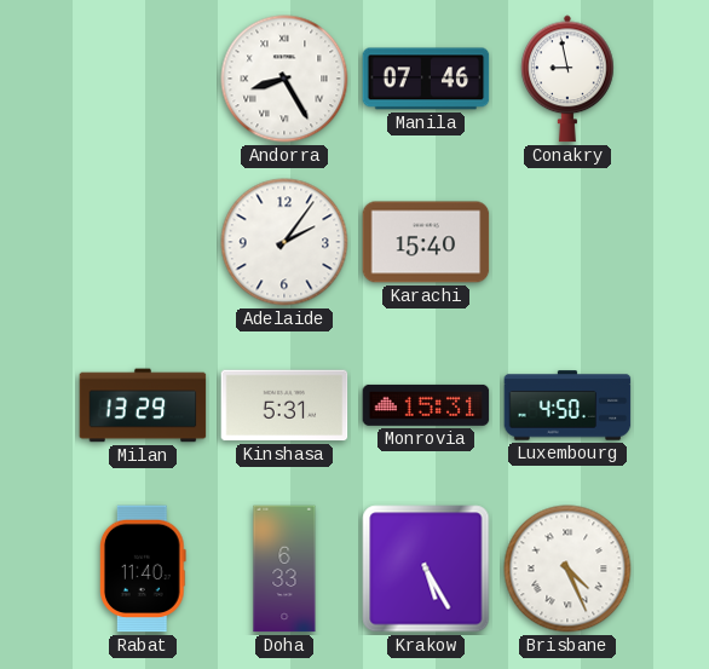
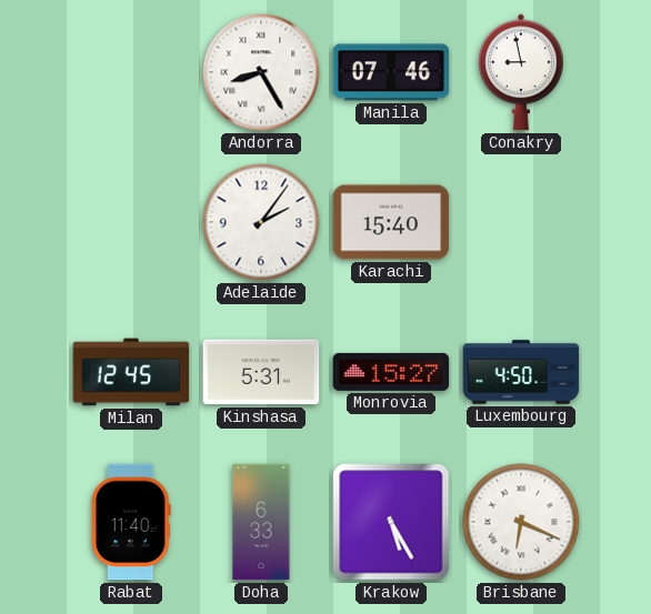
Milan: 13:29 -> 12:45 (131, 372)
Monrovia: 15:31 -> 15:27 (391, 372)
Brisbane: 4:26 -> 6:19 (521, 522)
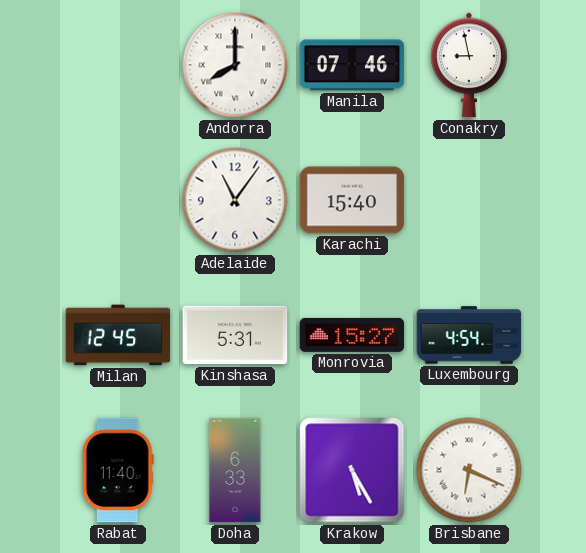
Andorra: 8:25 -> 8:00 (235, 65)
Adelaide: 2:06 -> 11:06 (235, 200)
Luxembourg: 4:50 -> 4:54 (469, 335)
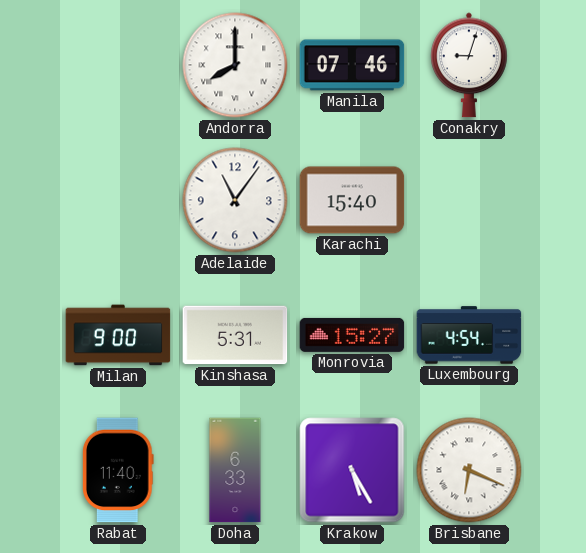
Conakry: 8:58 -> 9:03 (469, 65)
Milan: 12:45 -> 9:00 (118, 335)
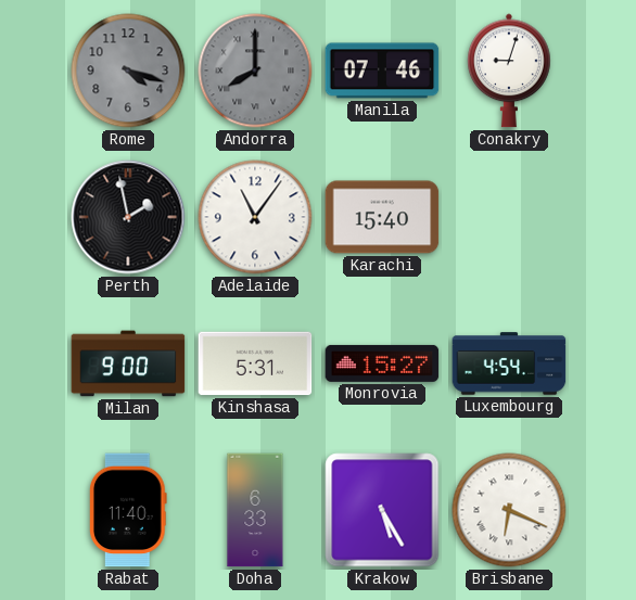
Rome: none -> 4:18 (128, 71)
Andorra dial: white -> grey (255, 71)
Perth: none -> 1:58 (128, 217)
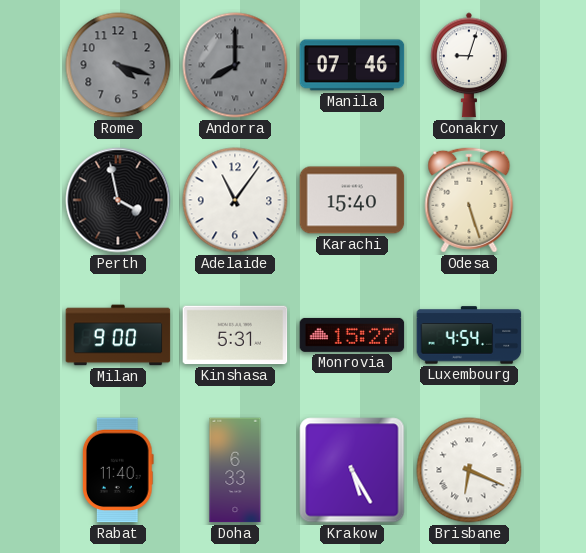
Perth: 1:58 -> 3:58 (118, 200)
Odesa: none -> 5:27 (469, 200)
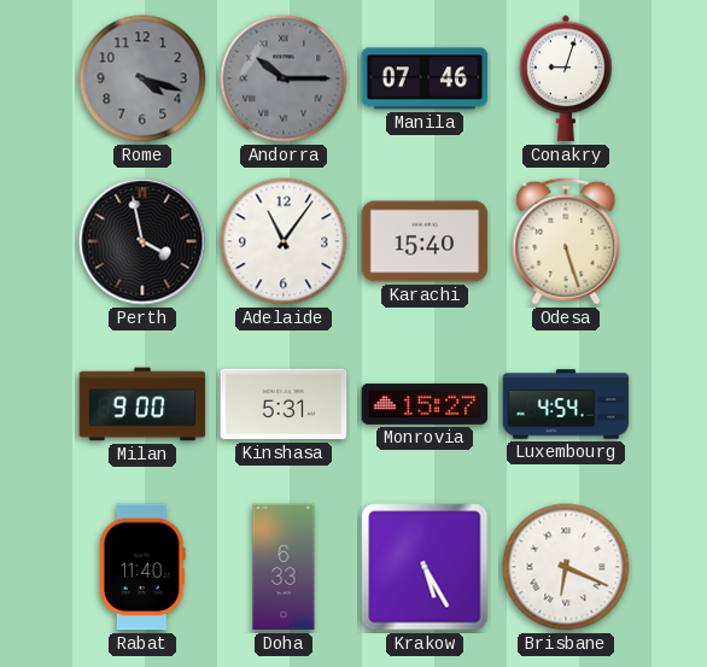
Andorra: 8:00 -> 10:15 (284, 78)
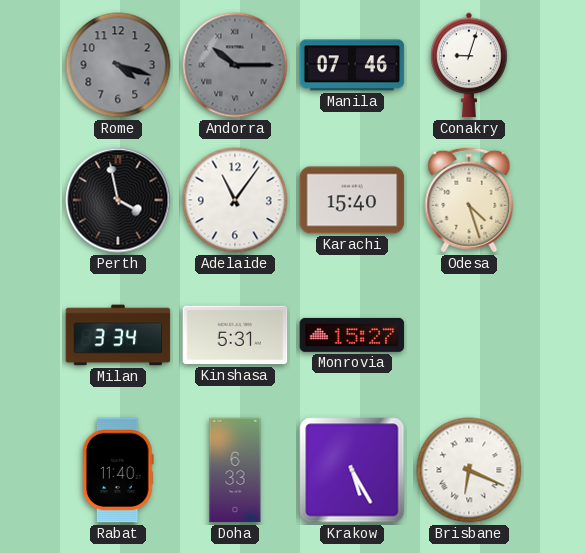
Odesa: 5:27 -> 4:27 (469, 200)
Milan: 9:00 -> 3:34 (118, 335)
Luxembourg: 4:54 -> none (566, 404)
